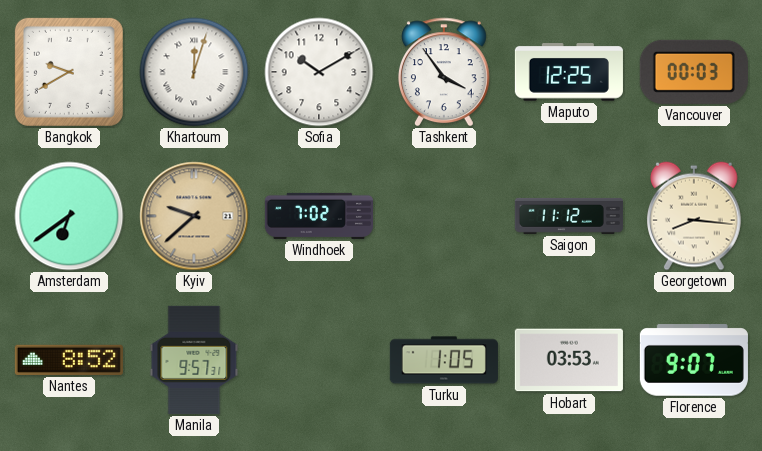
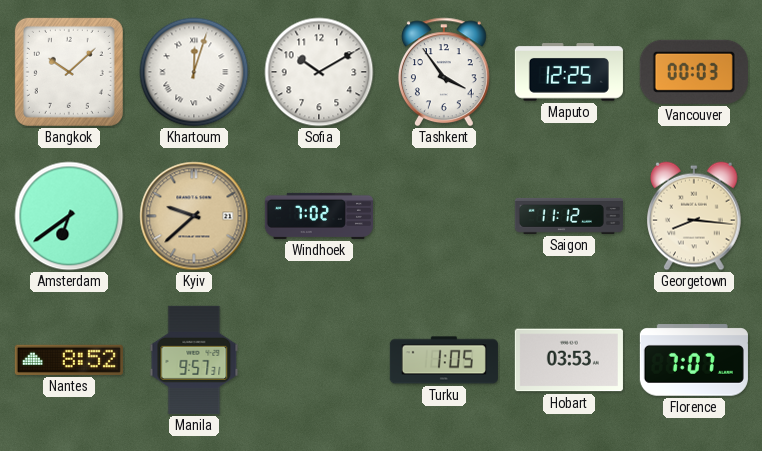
Bangkok: 9:40 -> 10:08 (69, 72)
Florence: 9:07 -> 7:07 (694, 360)
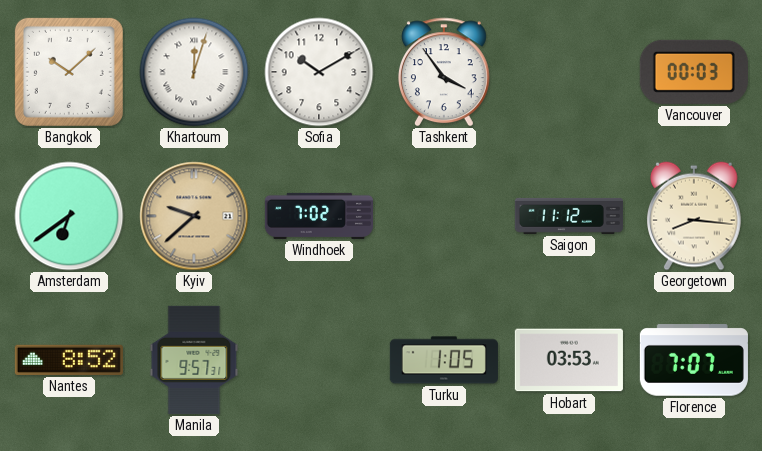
Maputo: 12:25 -> none (569, 72)
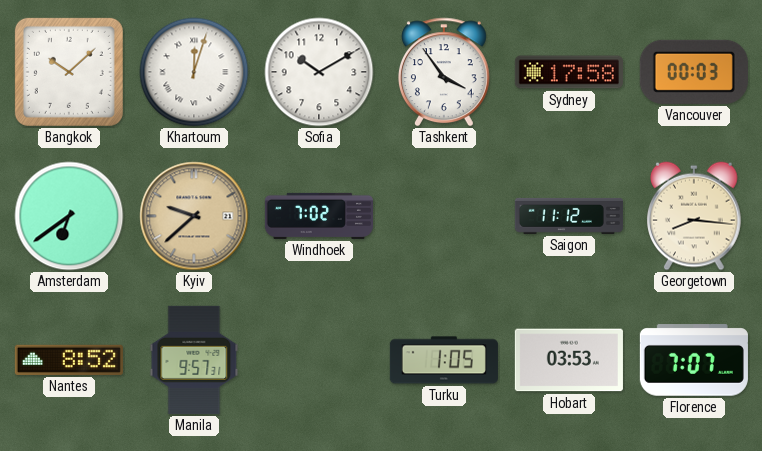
Sydney: none -> 17:58 (569, 72)
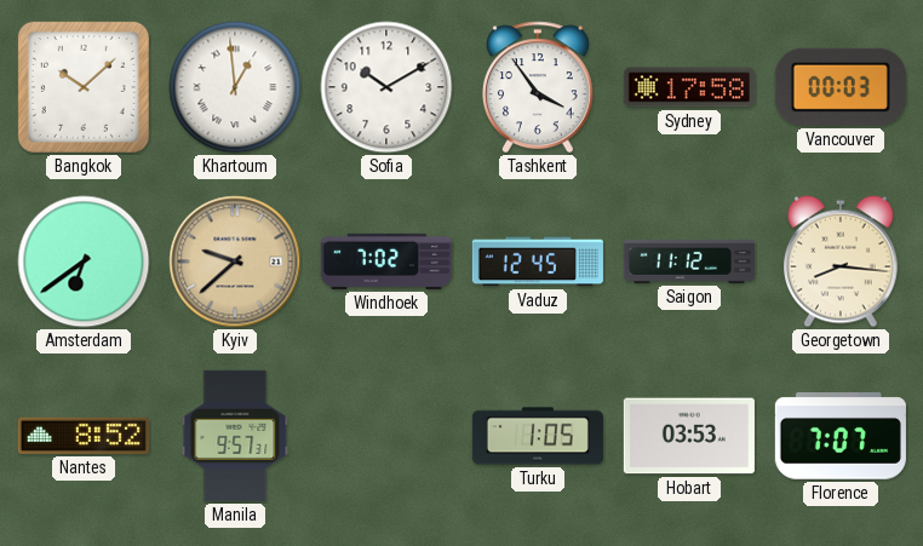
Khartoum: 12:03 -> 12:59 (235, 87)
Vaduz: none -> 12:45 (538, 261)
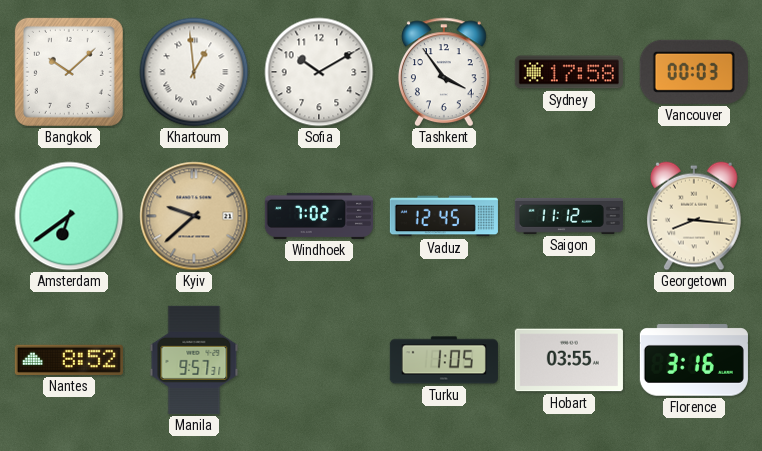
Hobart: 03:53 -> 03:55 (569, 360)
Florence: 7:07 -> 3:16 (694, 360)
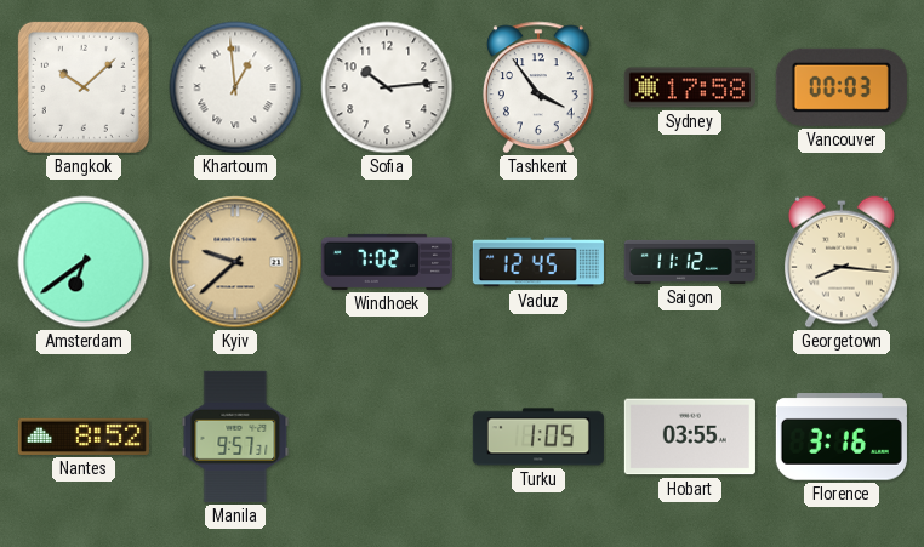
Sofia: 10:10 -> 10:14 (387, 87)
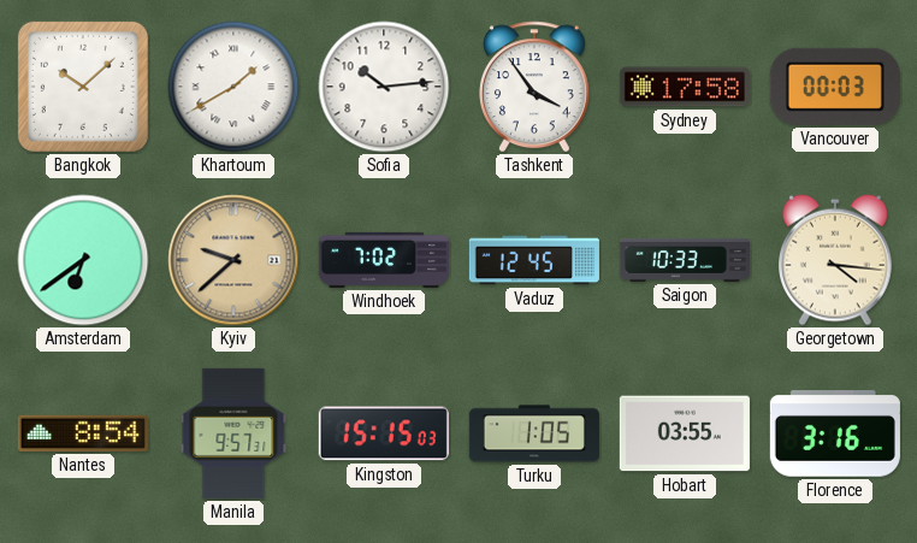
Khartoum: 12:59 -> 1:40 (233, 87)
Saigon: 11:12 -> 10:33 (685, 260)
Georgetown: 8:16 -> 4:16 (836, 260)
Nantes: 8:52 -> 8:54 (83, 433)
Kingston: none -> 15:15 (384, 433)
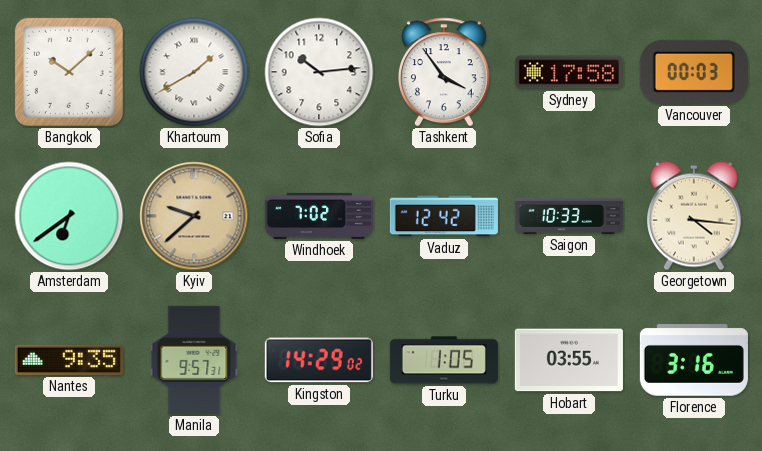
Vaduz: 12:45 -> 12:42 (444, 216)
Nantes: 8:54 -> 9:35 (69, 360)
Kingston: 15:15 -> 14:29 (319, 360)
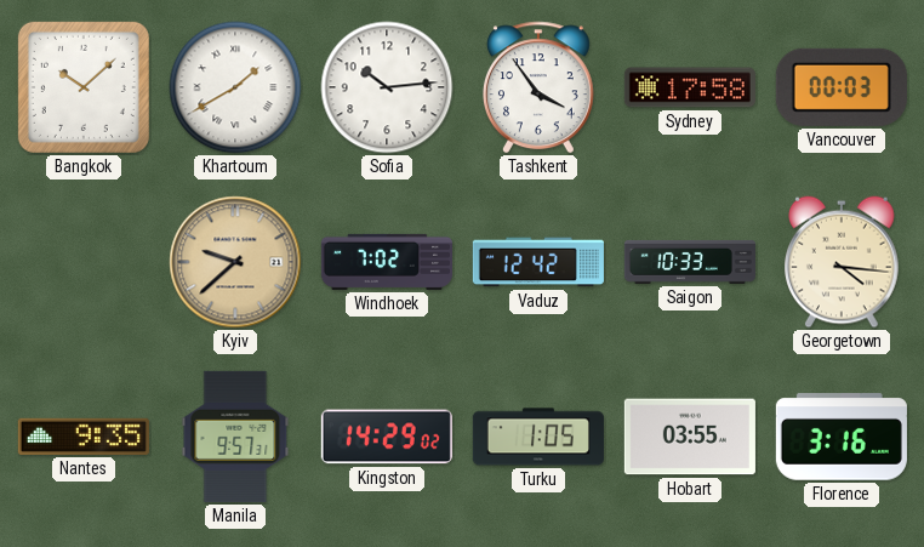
Amsterdam: 6:39 -> none (69, 216)
